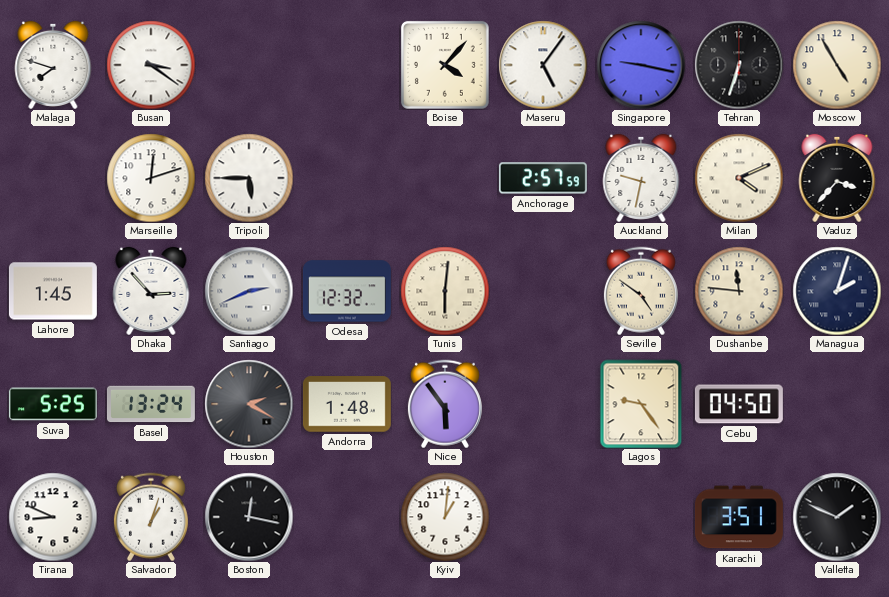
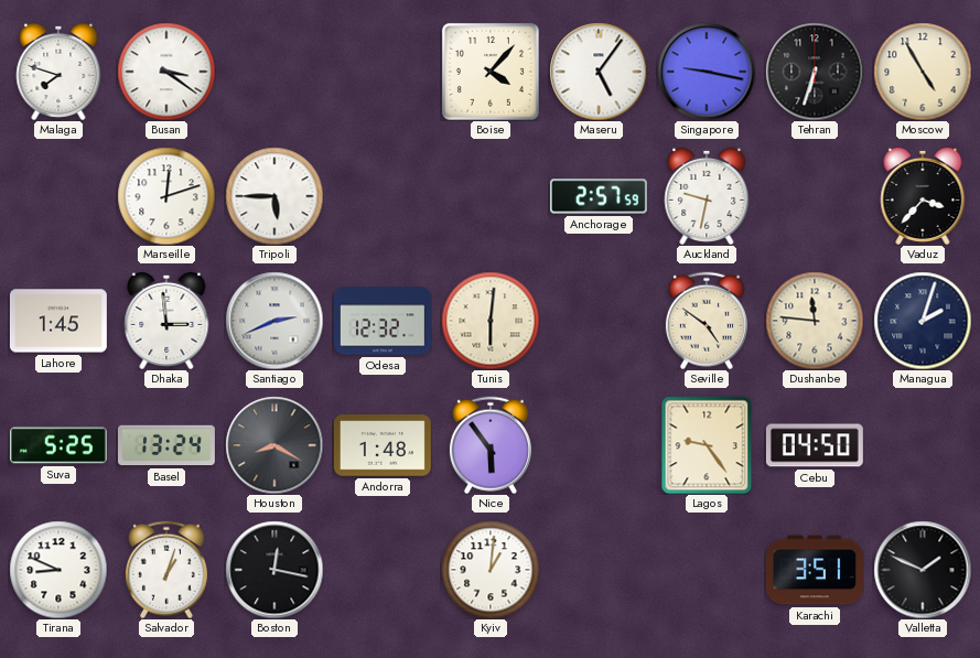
Milan: 4:11 -> none (739, 178)
Dhaka: 2:53 -> 2:59 (166, 321)
Houston: 2:20 -> 8:20 (274, 445)
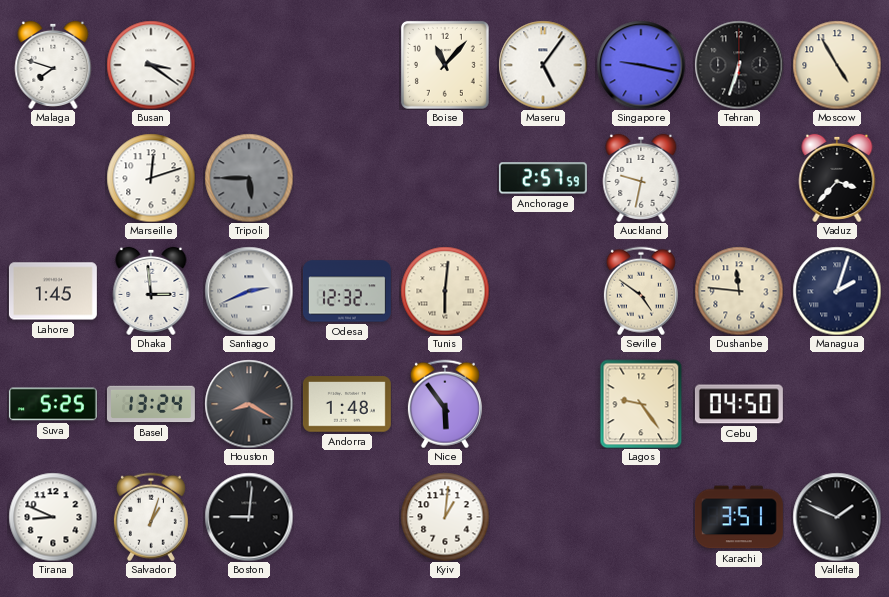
Boise: 4:07 -> 11:07 (445, 65)
Tripoli dial: white -> grey (249, 178)
Boston: 12:17 -> 9:01 (249, 517)
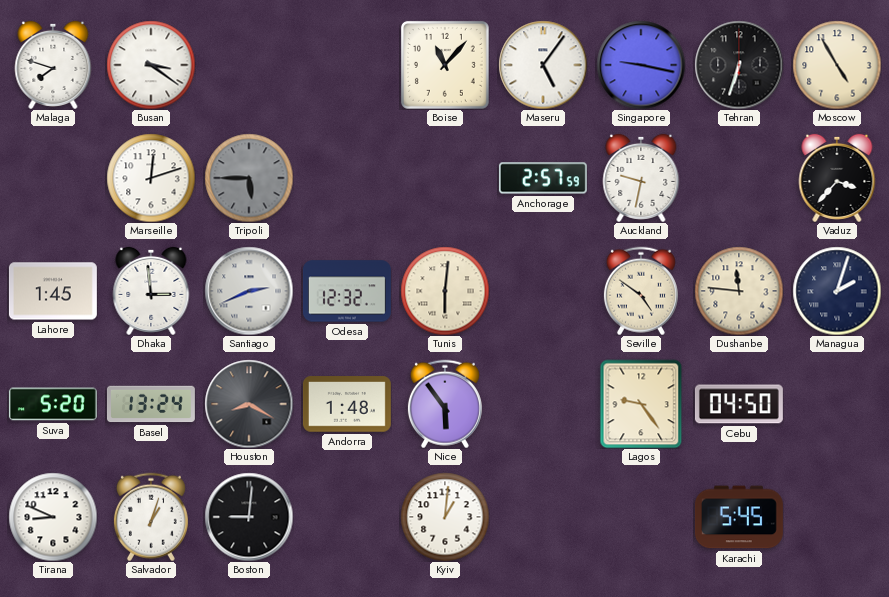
Suva: 5:25 -> 5:20 (53, 404)
Karachi: 3:51 -> 5:45 (739, 517)
Valletta: 1:49 -> none (837, 517)
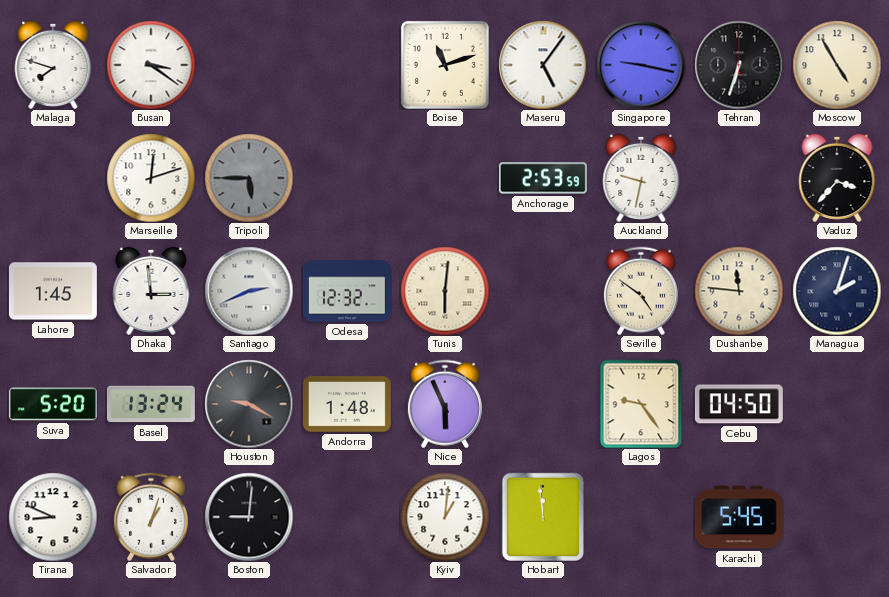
Boise: 11:07 -> 11:12 (445, 65)
Anchorage: 2:57 -> 2:53 (543, 178)
Houston: 8:20 -> 9:20 (249, 404)
Nice: 5:54 -> 5:56 (445, 404)
Hobart: none -> 11:59 (542, 517)
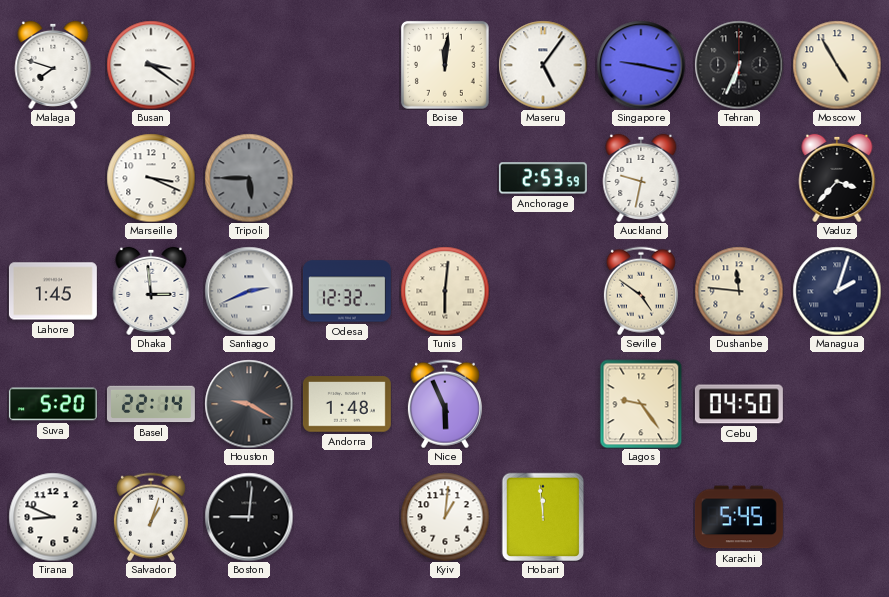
Boise: 11:12 -> 12:01 (445, 65)
Tehran: 6:33 -> 6:34 (739, 65)
Marseille: 12:12 -> 3:19 (151, 178)
Basel: 13:24 -> 22:14 (151, 404)
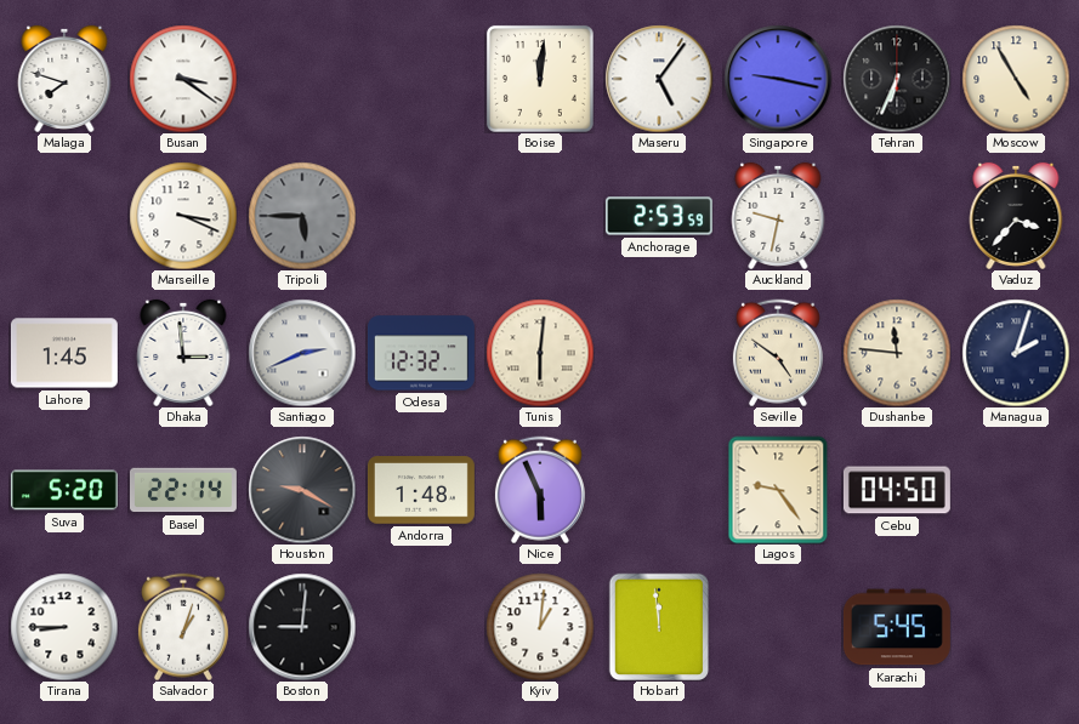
Tirana: 8:49 -> 8:45 (64, 627)
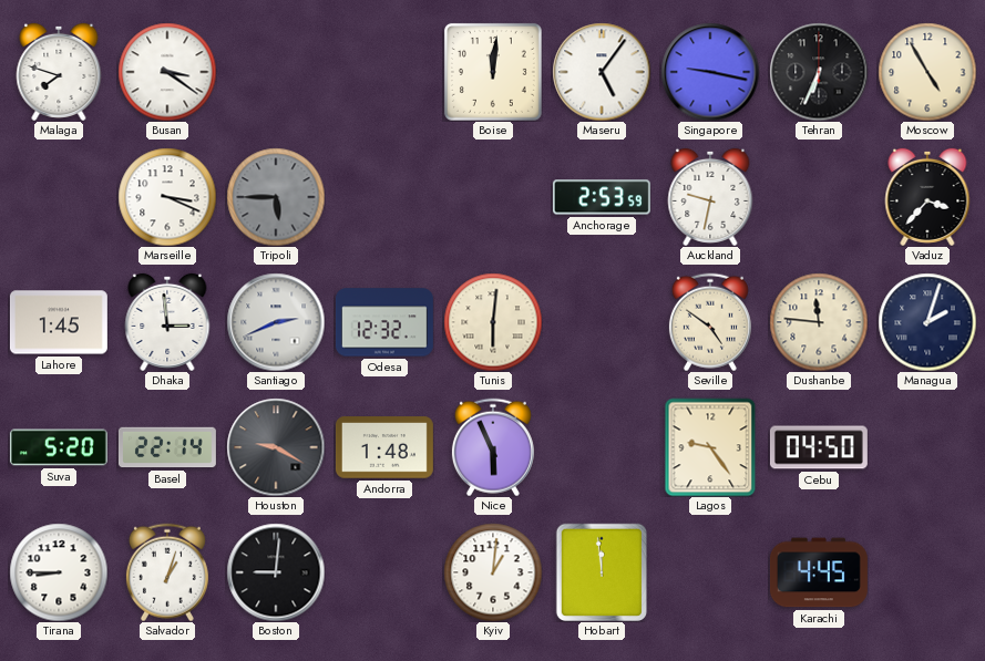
Karachi: 5:45 -> 4:45 (819, 572)
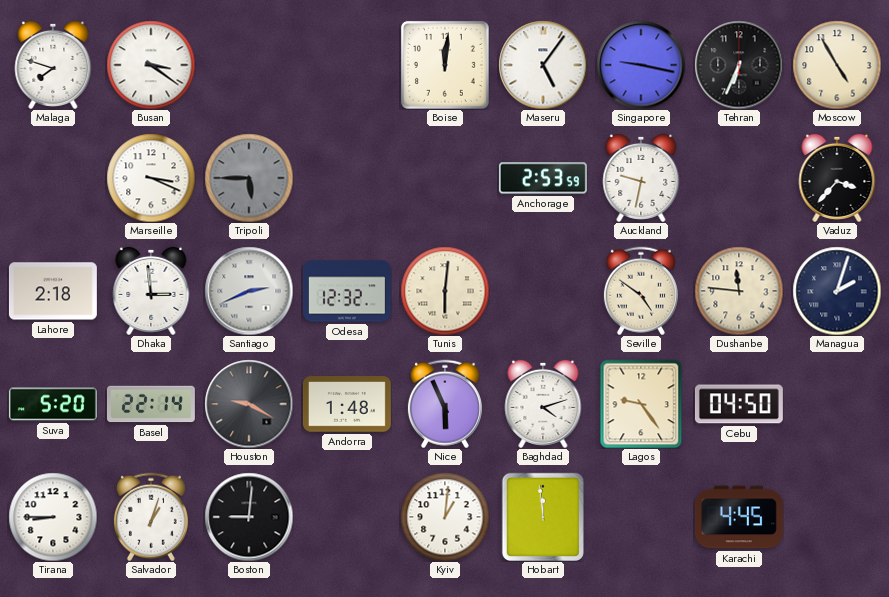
Lahore: 1:45 -> 2:18 (53, 291)
Baghdad: none -> 4:12 (543, 404)
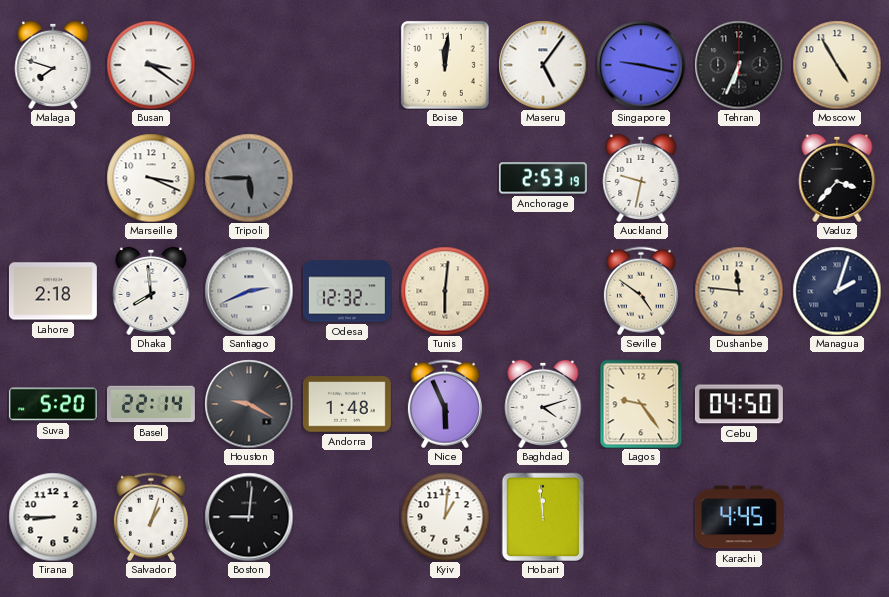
Anchorage: 2:53:59 -> 2:53:19 (543, 178)
Dhaka: 2:59 -> 7:59 (151, 291)
